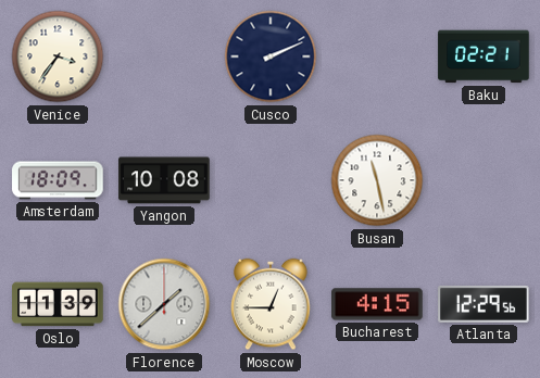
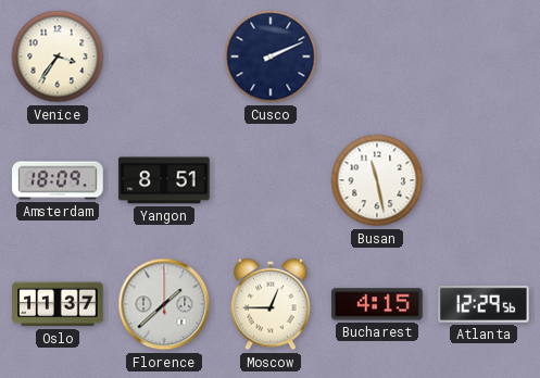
Baku: 02:21 -> none (484, 56)
Yangon: 10:08 -> 8:51 (164, 180)
Oslo: 11:39 -> 11:37 (58, 304)
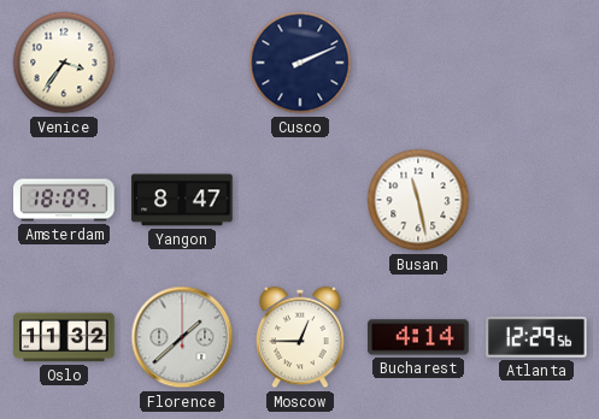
Yangon: 8:51 -> 8:47 (182, 200)
Oslo: 11:37 -> 11:32 (64, 337)
Bucharest: 4:15 -> 4:14 (418, 337)
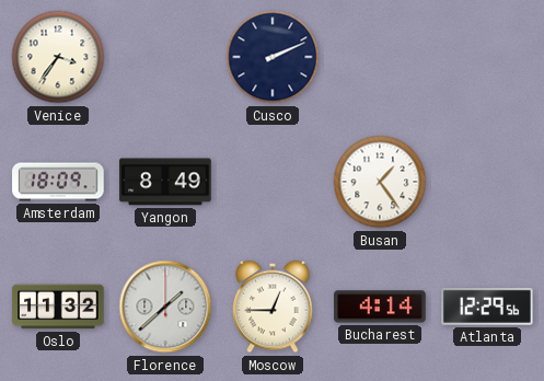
Yangon: 8:47 -> 8:49 (165, 182)
Busan: 11:28 -> 1:24 (380, 182)
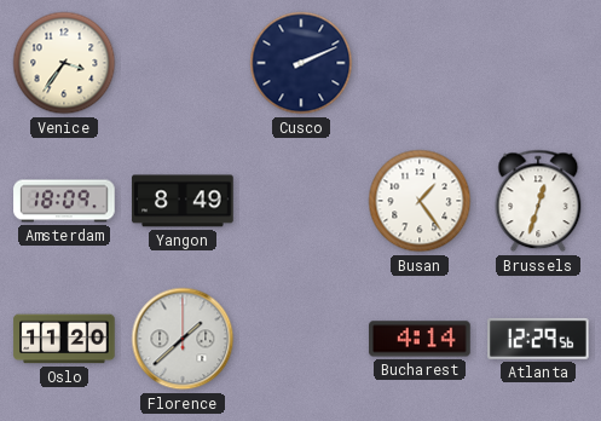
Brussels: none -> 12:33 (538, 201)
Oslo: 11:32 -> 11:20 (64, 339)
Moscow: 12:45 -> none (273, 307)
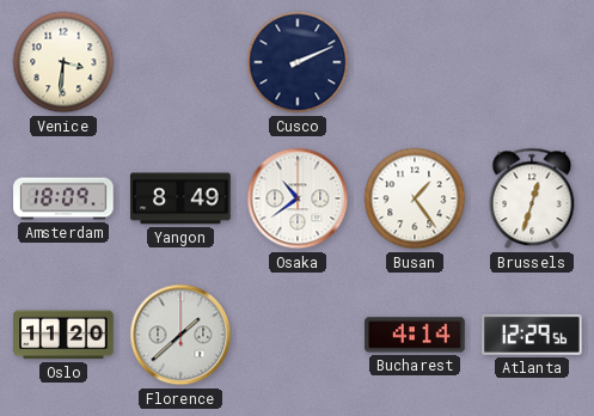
Venice: 3:36 -> 3:31 (63, 62)
Osaka: none -> 10:39 (298, 198)
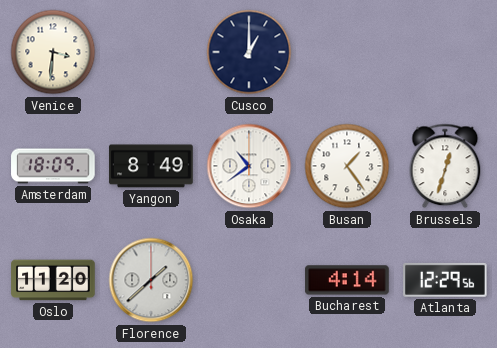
Cusco: 2:11 -> 1:00 (249, 52)
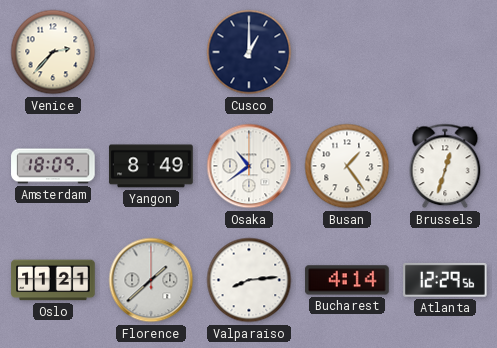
Venice: 3:31 -> 2:37 (53, 52)
Oslo: 11:20 -> 11:21 (53, 280)
Valparaiso: none -> 8:14 (249, 280)
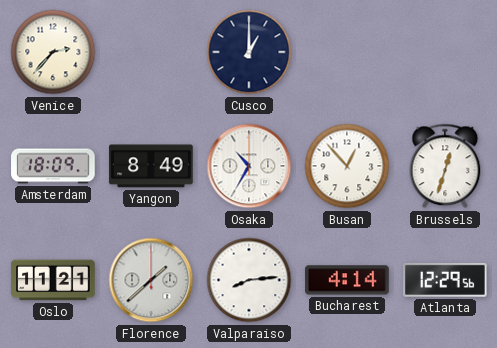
Osaka: 10:39 -> 10:35 (249, 166)
Busan: 1:24 -> 12:53 (347, 166)
